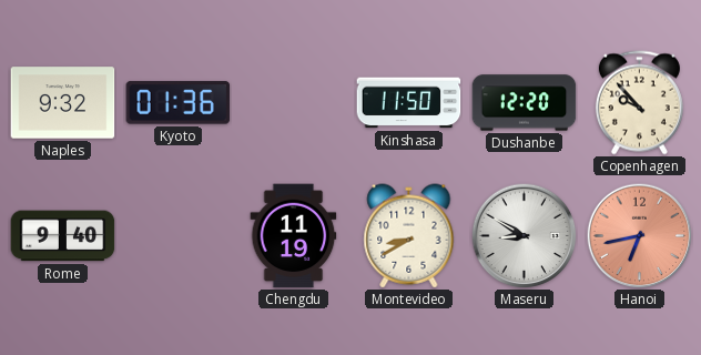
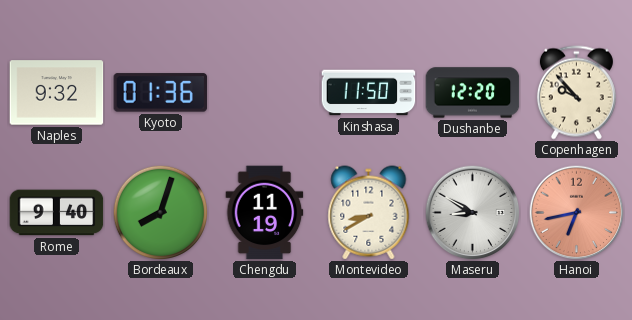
Bordeaux: none -> 8:03 (160, 212)
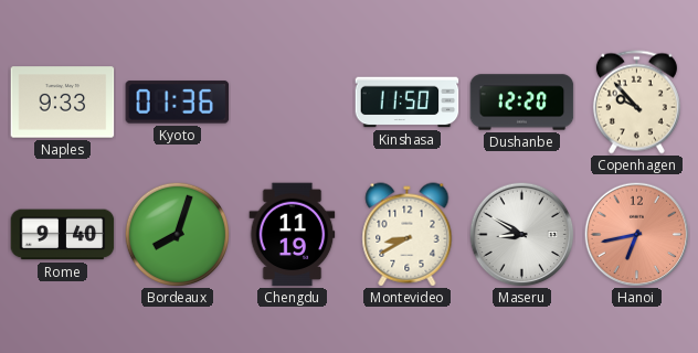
Naples: 9:32 -> 9:33 (63, 103)
